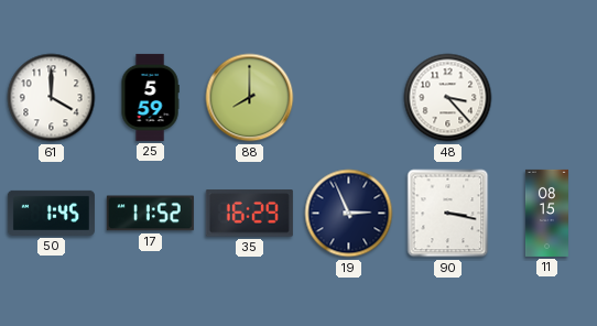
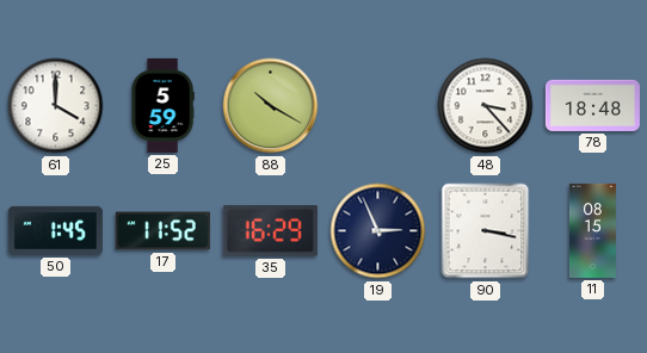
88: 8:00 -> 10:20 (271, 106)
78: none -> 18:48 (592, 105)
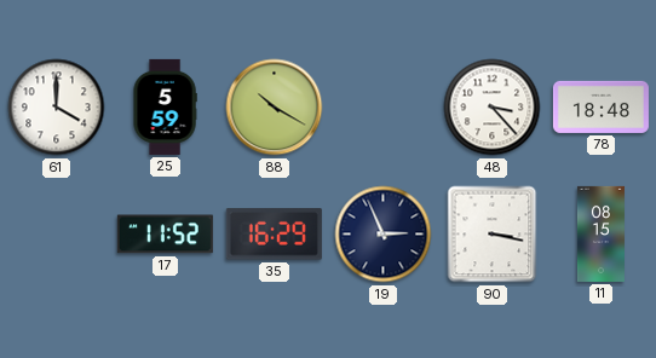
50: 1:45 -> none (55, 230)
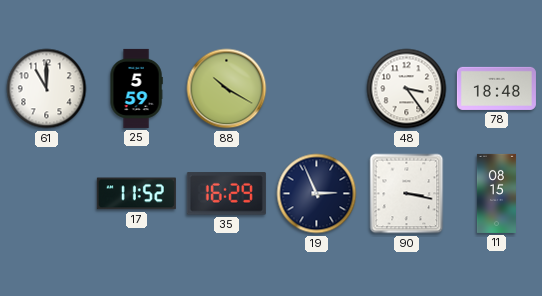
61: 4:00 -> 11:00 (47, 89)
48: 3:23 -> 3:24 (407, 89)
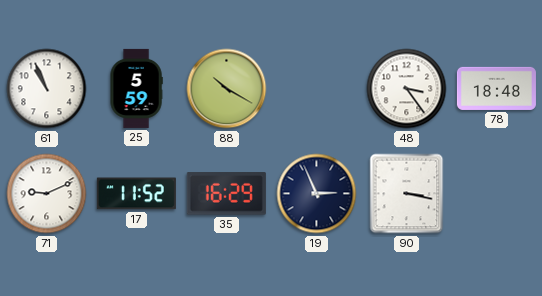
61: 11:00 -> 10:56 (47, 89)
71: none -> 9:11 (47, 194)
11: 08:15 -> none (496, 193)
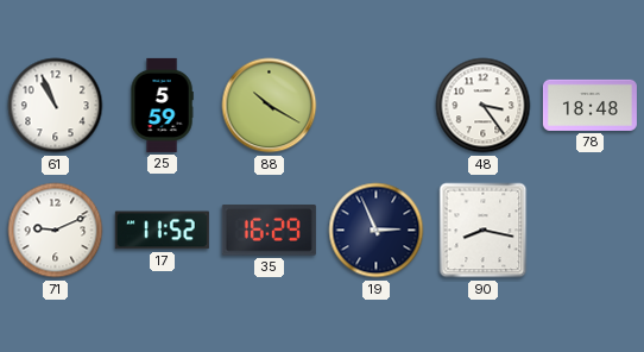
90: 3:17 -> 8:17 (484, 231)
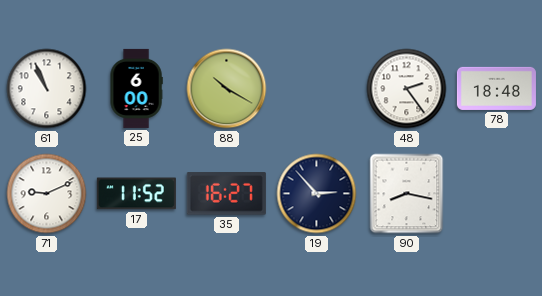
25: 5:59 -> 6:00 (136, 88)
48: 3:24 -> 2:24 (407, 89)
35: 16:29 -> 16:27 (226, 194)
19: 2:56 -> 2:53 (317, 194)
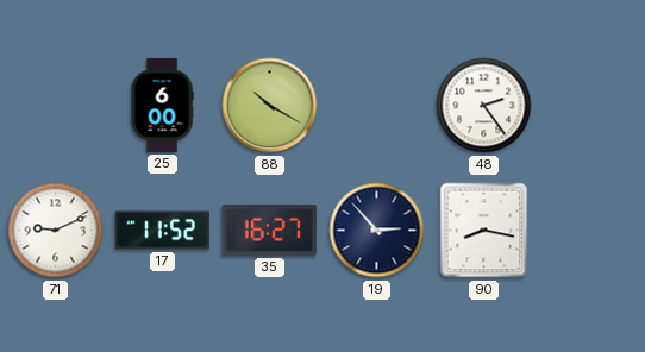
61: 10:56 -> none (47, 89)
78: 18:48 -> none (496, 88)
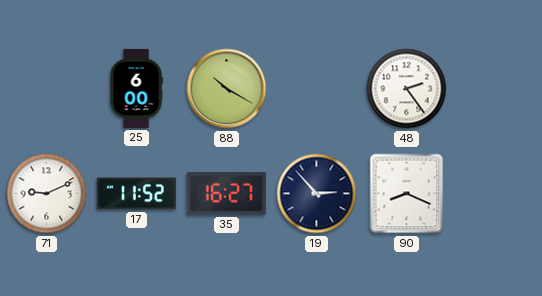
90: 8:17 -> 8:19 (407, 194)
